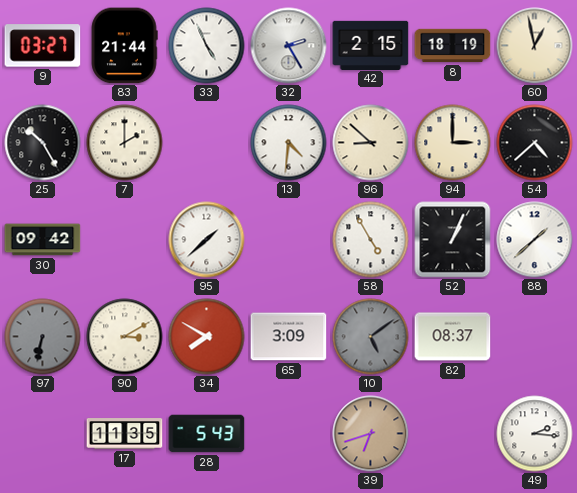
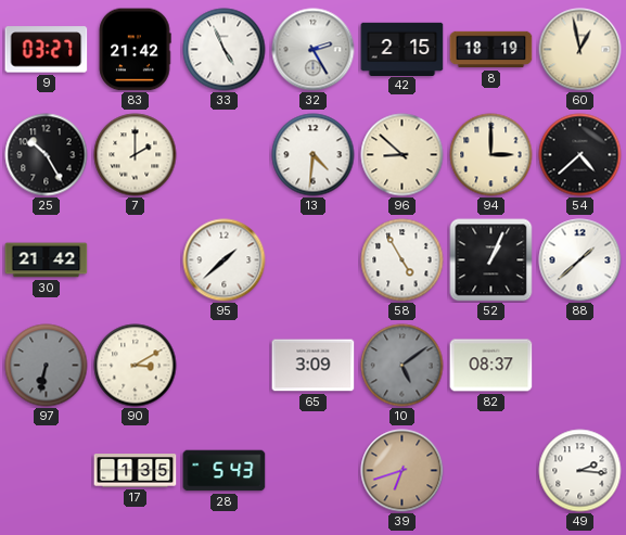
83: 21:44 -> 21:42 (135, 50)
30: 09:42 -> 21:42 (47, 260)
34: 7:50 -> none (207, 337)
17: 11:35 -> 1:35 (136, 471)
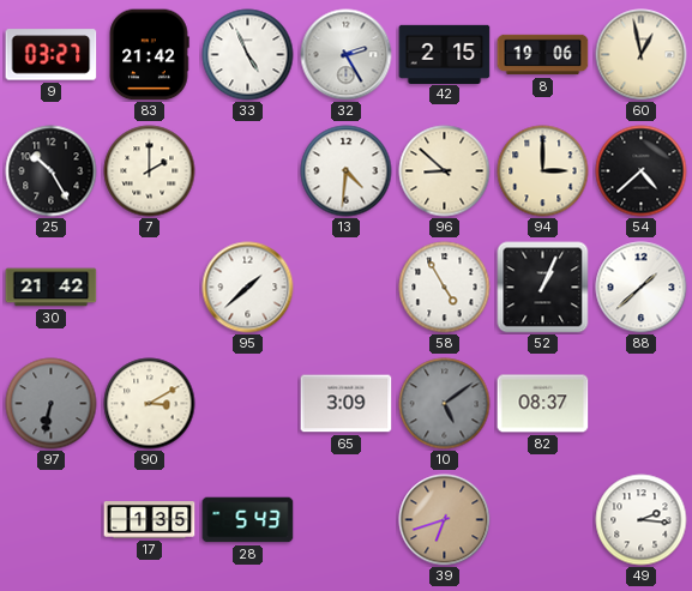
8: 18:19 -> 19:06 (543, 55)
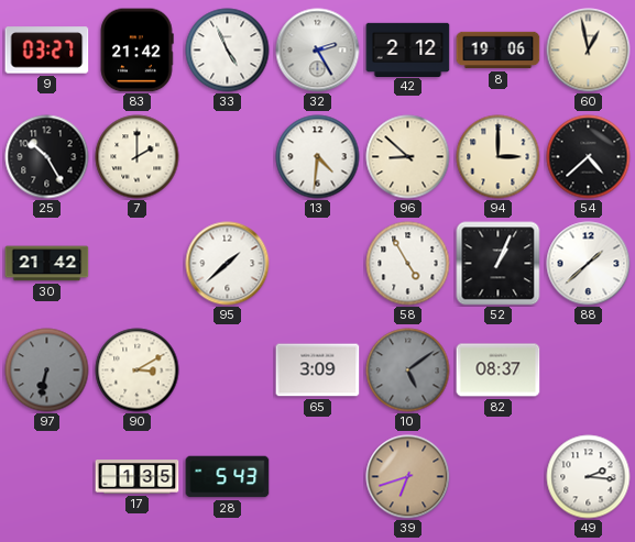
42: 2:15 -> 2:12 (408, 49)
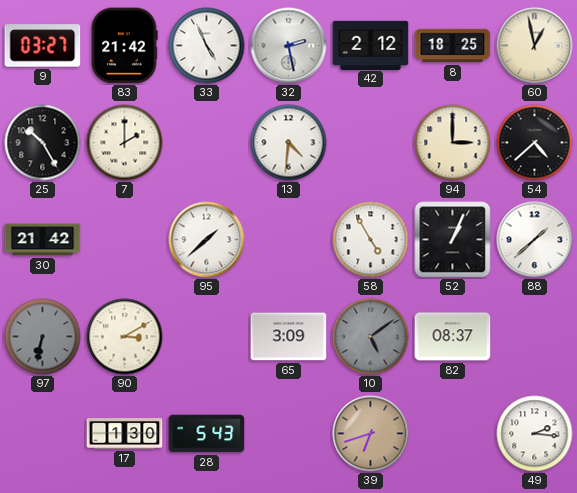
32: 2:25 -> 2:28 (289, 46)
8: 19:06 -> 18:25 (453, 46)
96: 8:52 -> none (408, 157)
17: 1:35 -> 1:30 (125, 434)
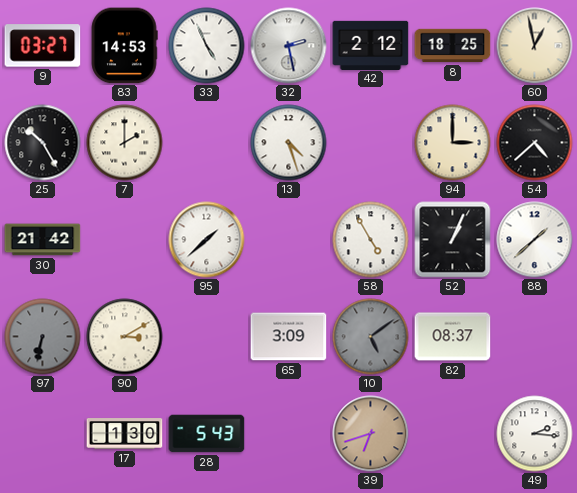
83: 21:42 -> 14:53 (124, 46)
13: 4:31 -> 4:27 (289, 143)
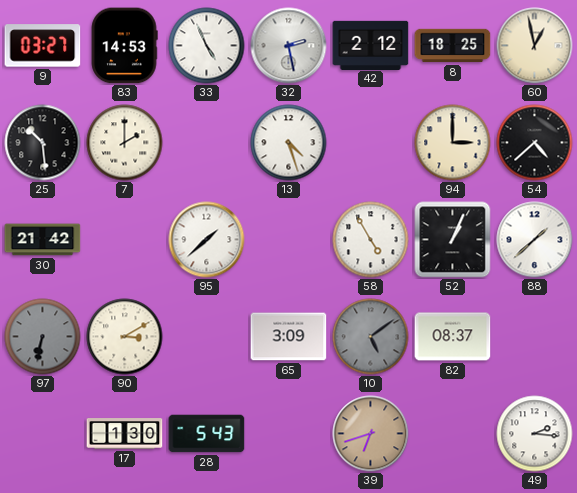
25: 10:25 -> 10:29 (43, 143)
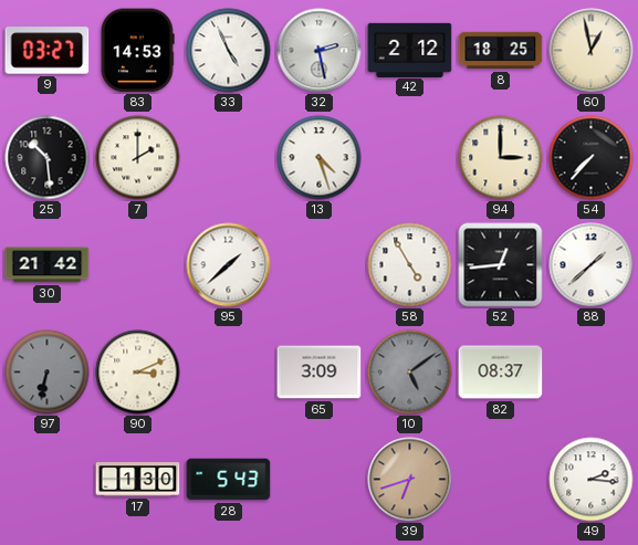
54: 4:38 -> 7:37 (592, 158)
52: 1:04 -> 12:44 (501, 265)
90: 3:10 -> 3:11 (138, 373)
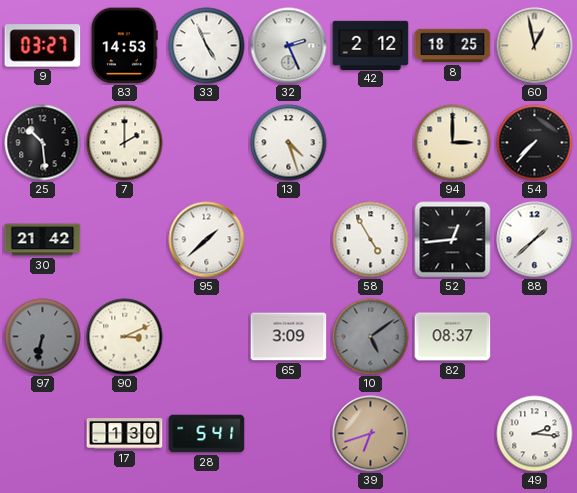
32: 2:28 -> 2:26 (289, 46)
28: 5:43 -> 5:41 (207, 434)
